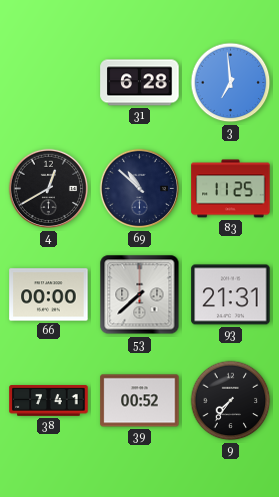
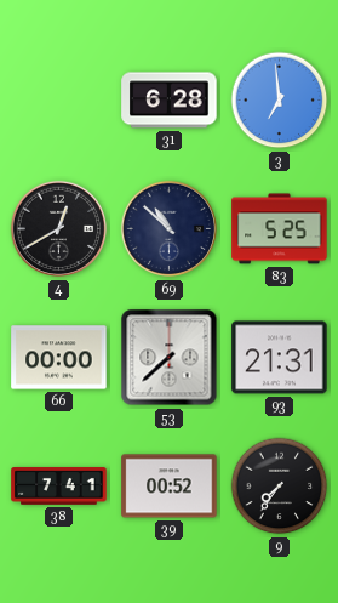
83: 11:25 -> 5:25 (280, 229)
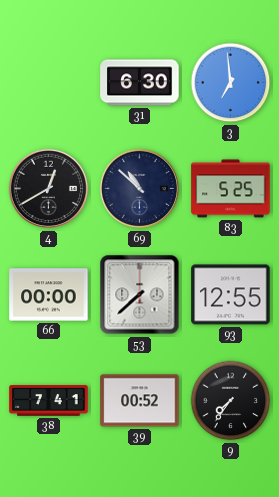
31: 6:28 -> 6:30 (140, 83)
93: 21:31 -> 12:55 (231, 295)
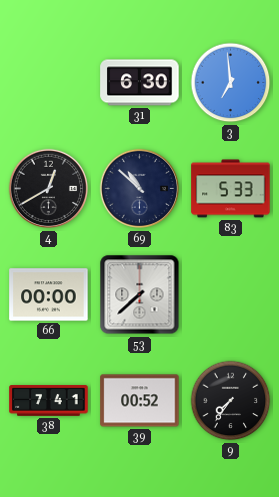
83: 5:25 -> 5:33 (231, 189)
93: 12:55 -> none (231, 295)
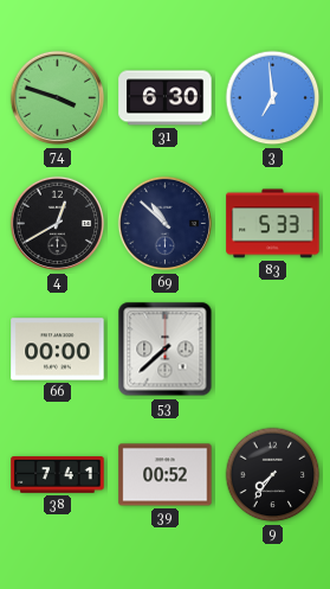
74: none -> 3:48 (58, 98)
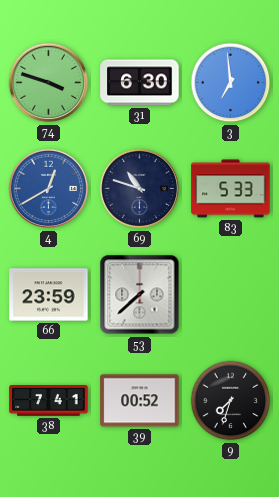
4 dial: black -> blue (49, 189)
69: 10:52 -> 10:48 (140, 189)
66: 00:00 -> 23:59 (49, 295)
9: 7:36 -> 7:33 (231, 401)
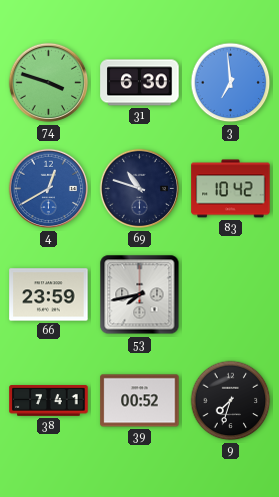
83: 5:33 -> 10:42 (231, 189)
53: 7:38 -> 7:43 (140, 295)
